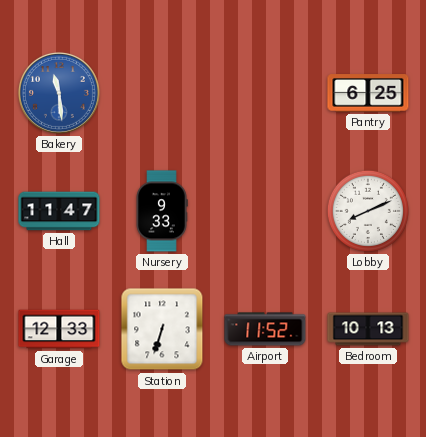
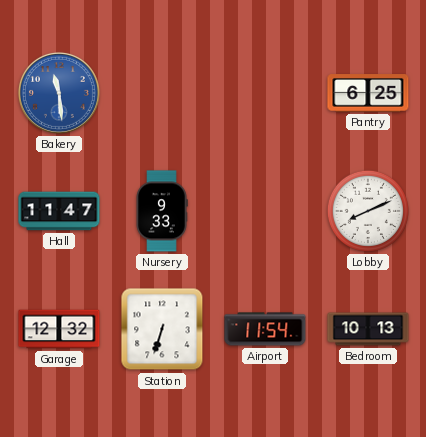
Garage: 12:33 -> 12:32 (59, 329)
Airport: 11:52 -> 11:54 (265, 329)
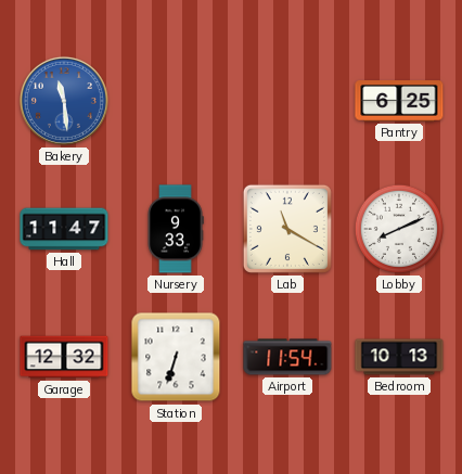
Lab: none -> 11:20 (287, 229)
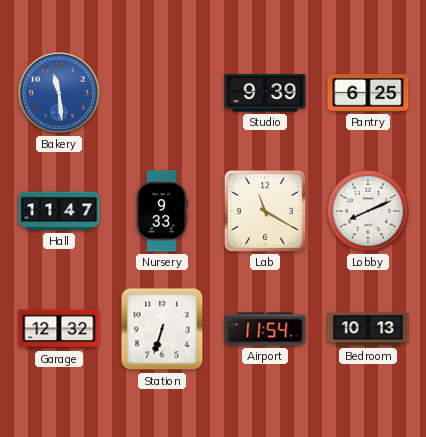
Studio: none -> 9:39 (265, 93)
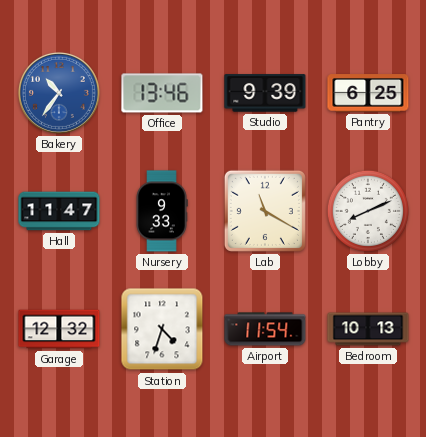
Bakery: 11:29 -> 10:36 (59, 93)
Office: none -> 13:46 (162, 93)
Station: 6:33 -> 4:33 (162, 329)
